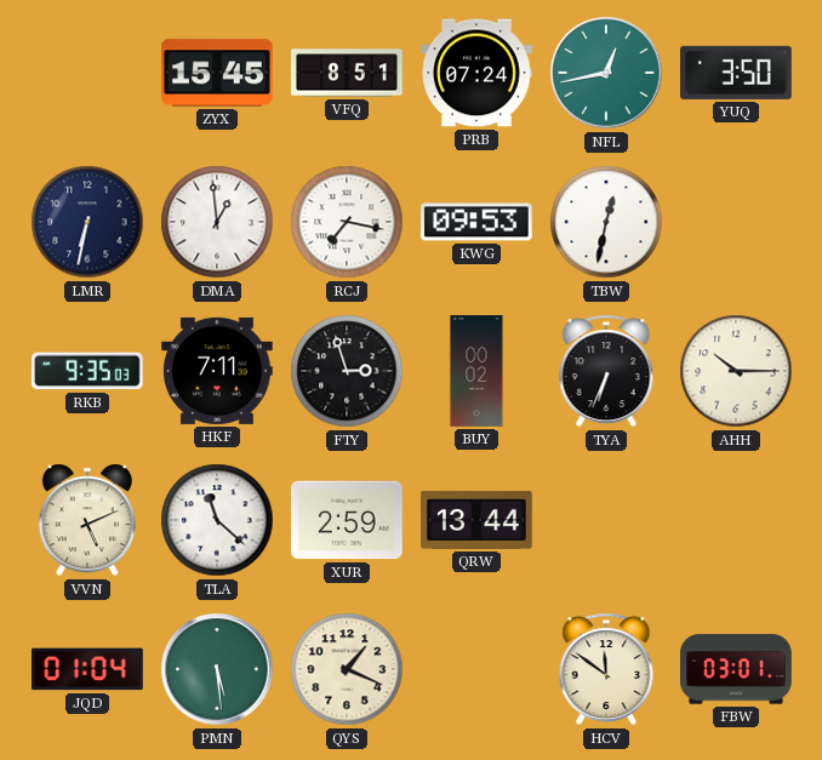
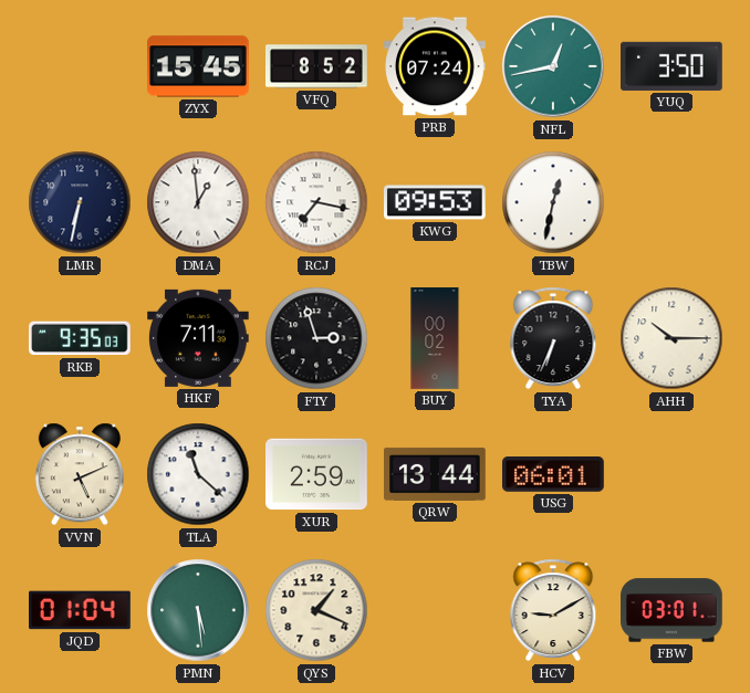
VFQ: 8:51 -> 8:52 (316, 66)
USG: none -> 06:01 (554, 474)
HCV: 11:51 -> 9:10 (553, 610)
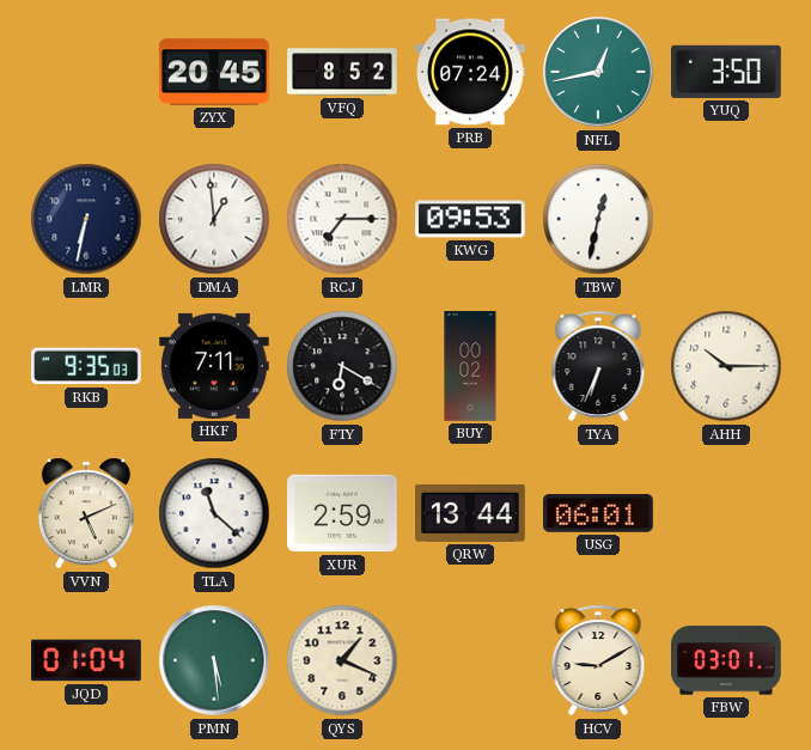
ZYX: 15:45 -> 20:45 (215, 72)
RCJ: 7:17 -> 7:15 (342, 219)
FTY: 2:57 -> 6:20 (342, 366)
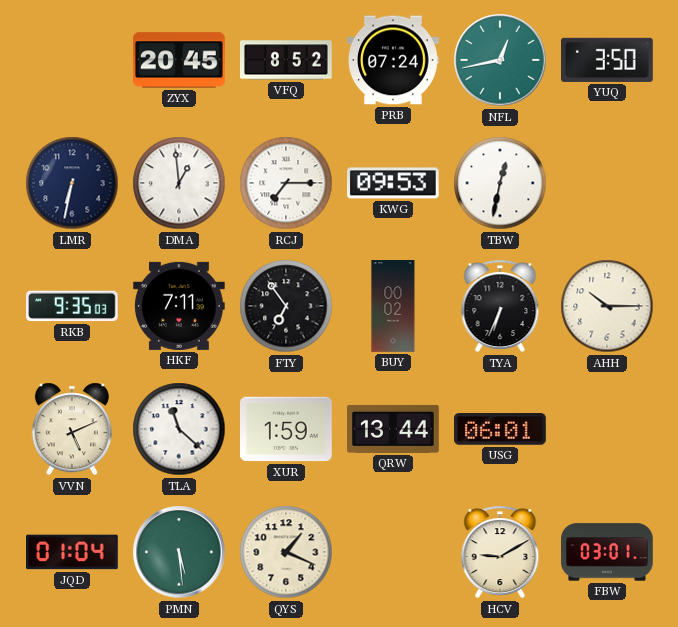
FTY: 6:20 -> 6:54 (286, 306)
XUR: 2:59 -> 1:59 (287, 429)
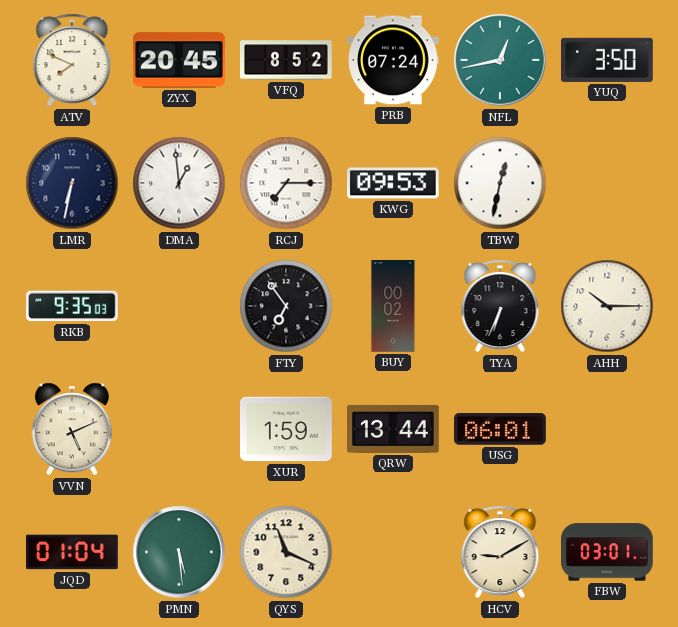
ATV: none -> 7:49 (72, 60)
HKF: 7:11 -> none (180, 306)
TLA: 11:22 -> none (179, 429)
QYS: 1:19 -> 11:19 (286, 552)
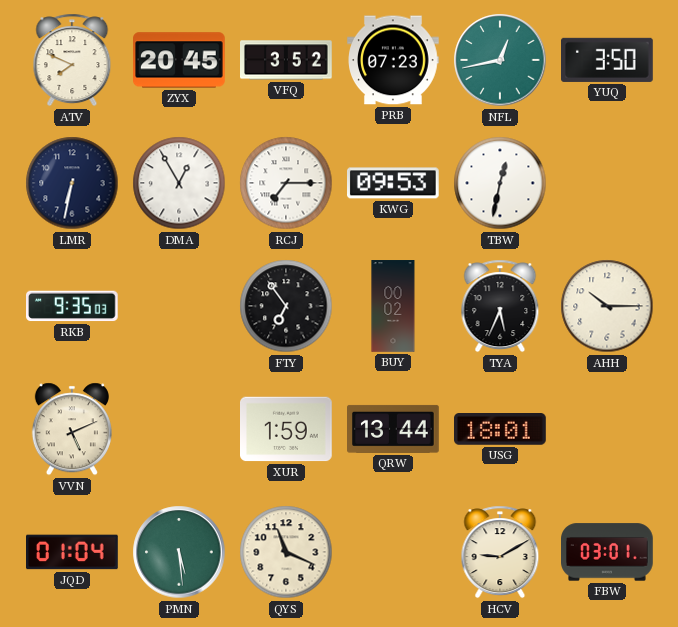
VFQ: 8:52 -> 3:52 (286, 60)
PRB: 07:24 -> 07:23 (393, 60)
DMA: 12:59 -> 12:55 (179, 183)
TYA: 6:34 -> 5:34 (500, 306)
USG: 06:01 -> 18:01 (501, 429)
